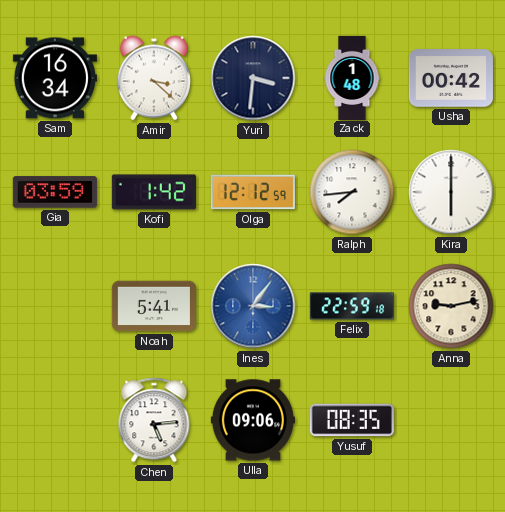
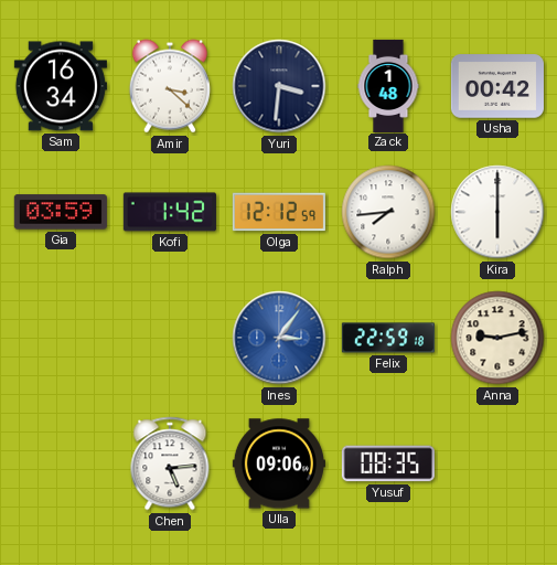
Noah: 5:41 -> none (154, 306)
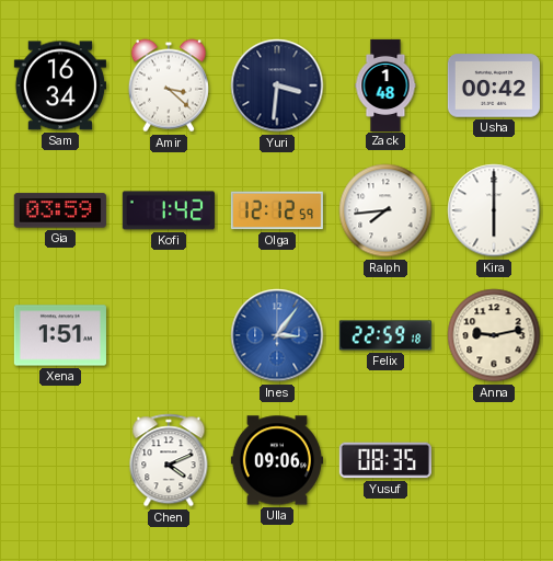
Xena: none -> 1:51 (60, 335)
Chen: 5:14 -> 4:11 (169, 460)
